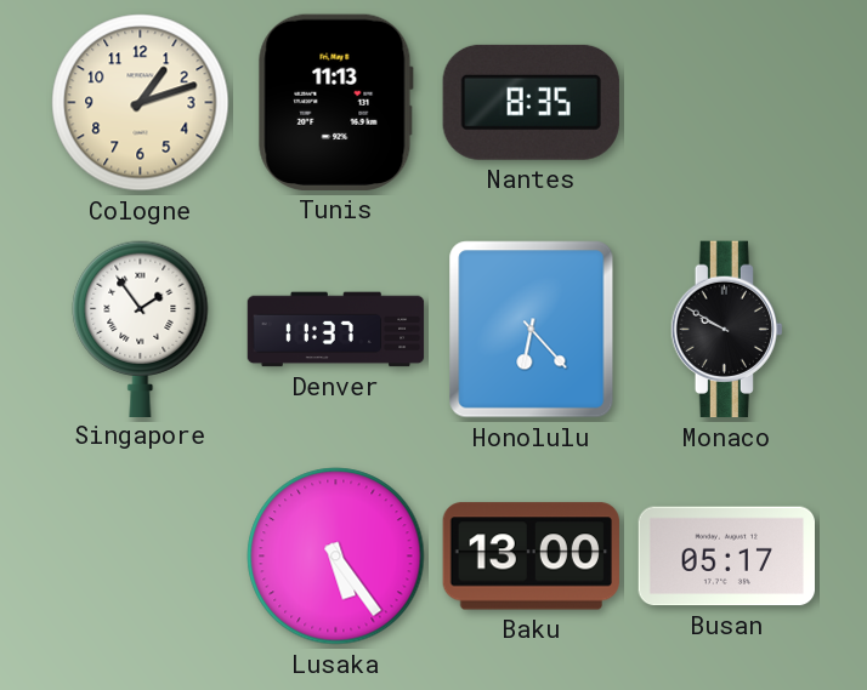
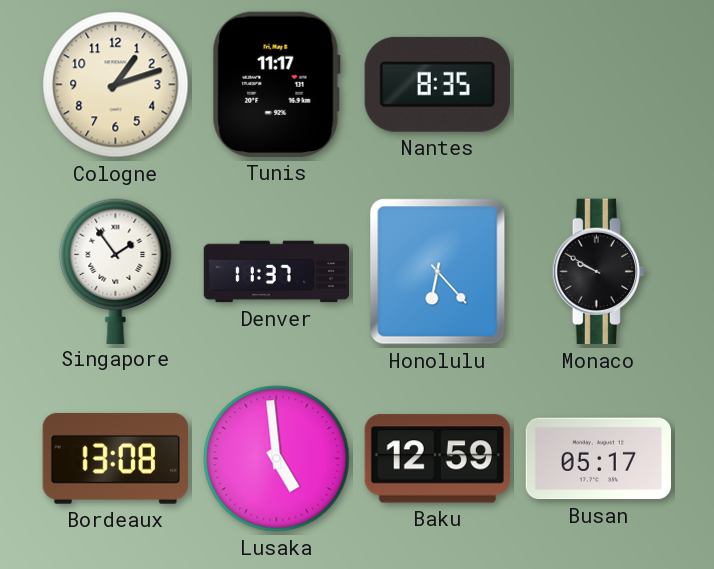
Tunis: 11:13 -> 11:17 (276, 84)
Bordeaux: none -> 13:08 (115, 458)
Lusaka: 5:24 -> 4:59 (277, 459)
Baku: 13:00 -> 12:59 (437, 459)
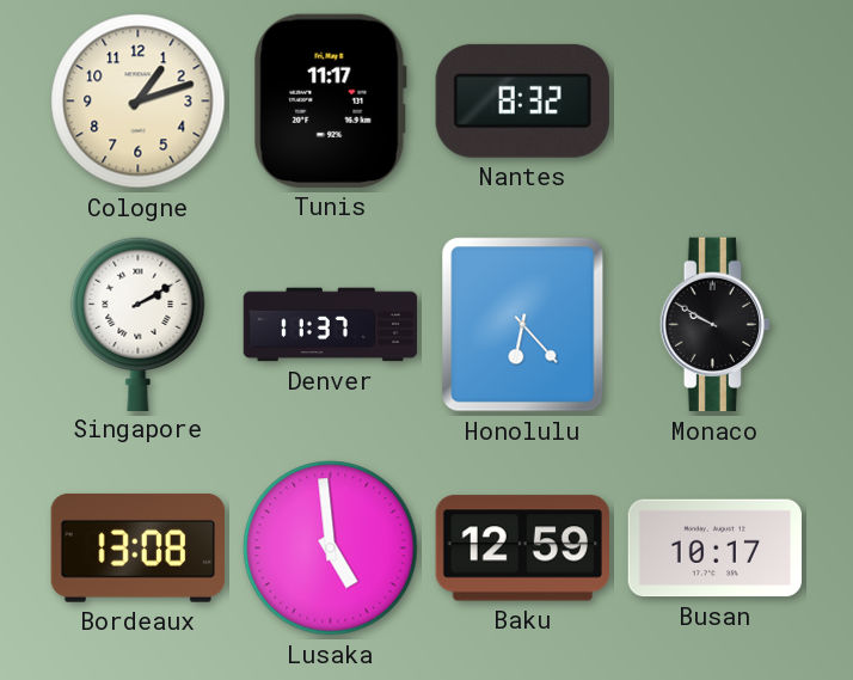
Nantes: 8:35 -> 8:32 (522, 100)
Singapore: 1:54 -> 2:10 (139, 324)
Busan: 05:17 -> 10:17 (714, 549)
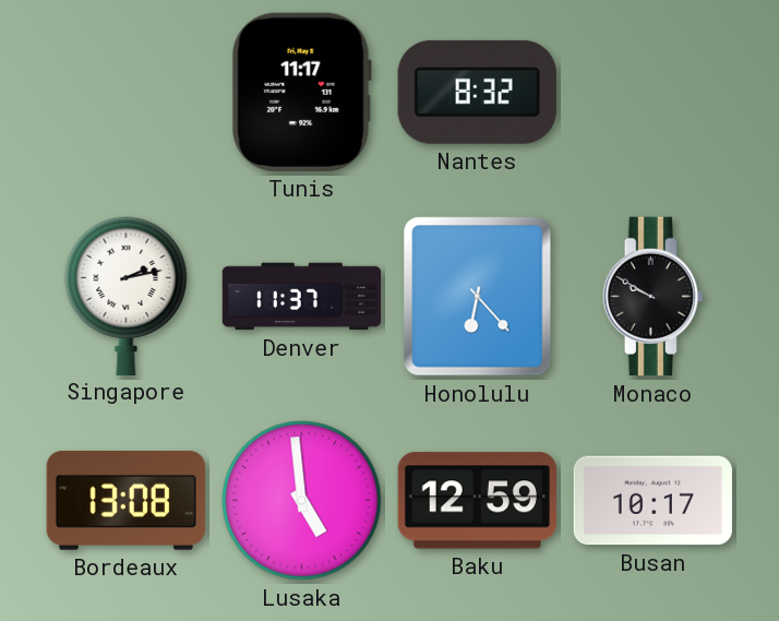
Cologne: 1:12 -> none (139, 102)
Singapore: 2:10 -> 2:13 (127, 296)
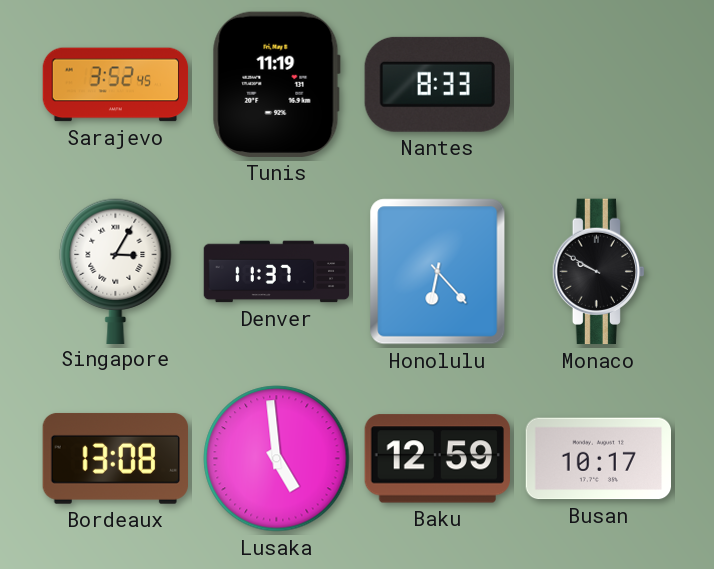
Sarajevo: none -> 3:52 (116, 85)
Tunis: 11:17 -> 11:19 (276, 84)
Nantes: 8:32 -> 8:33 (437, 84)
Singapore: 2:13 -> 3:05 (116, 271)
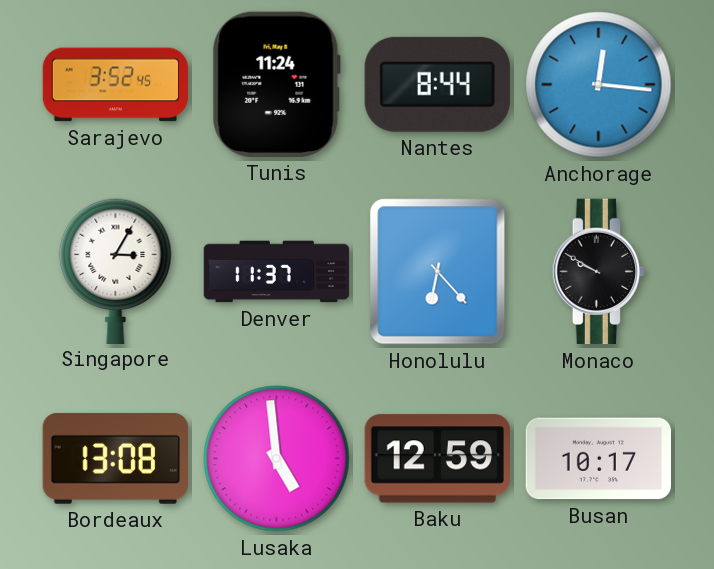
Tunis: 11:19 -> 11:24 (276, 84)
Nantes: 8:33 -> 8:44 (437, 84)
Anchorage: none -> 12:16 (599, 85)
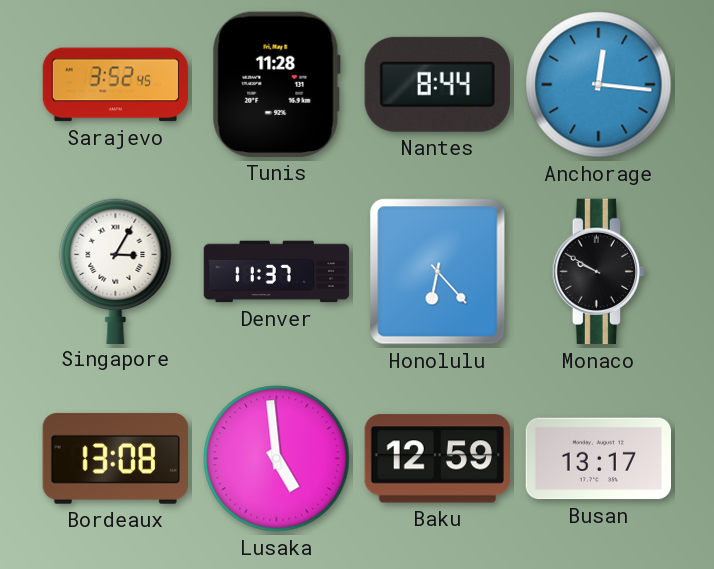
Tunis: 11:24 -> 11:28 (276, 84)
Busan: 10:17 -> 13:17 (598, 459)
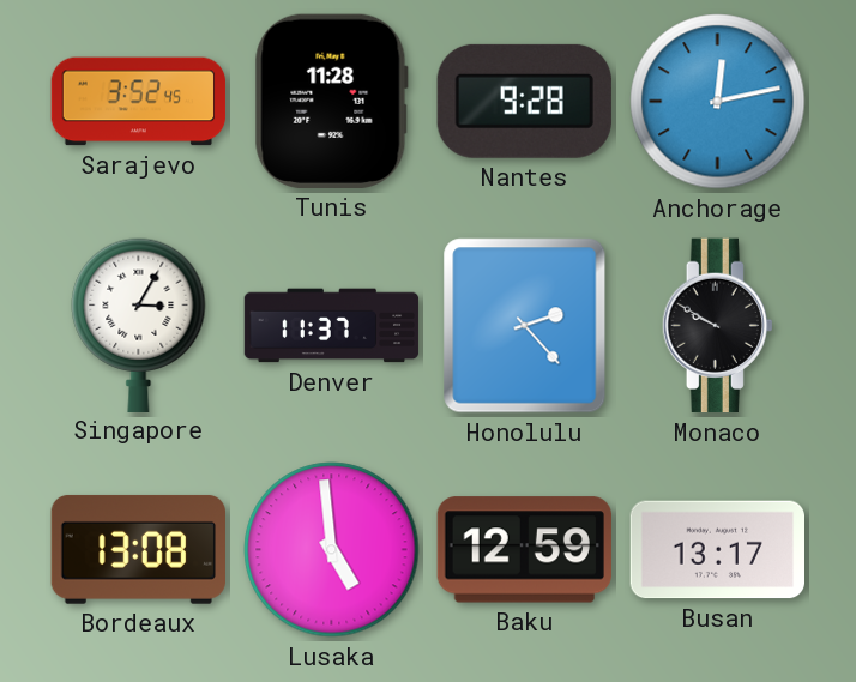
Nantes: 8:44 -> 9:28 (524, 101)
Anchorage: 12:16 -> 12:13 (718, 102)
Honolulu: 6:23 -> 2:23 (525, 326)
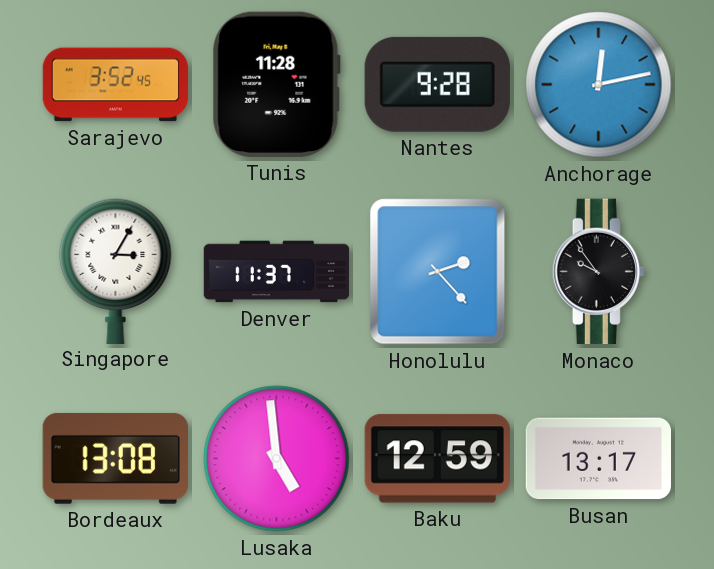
Monaco: 9:50 -> 9:54 (598, 272)
